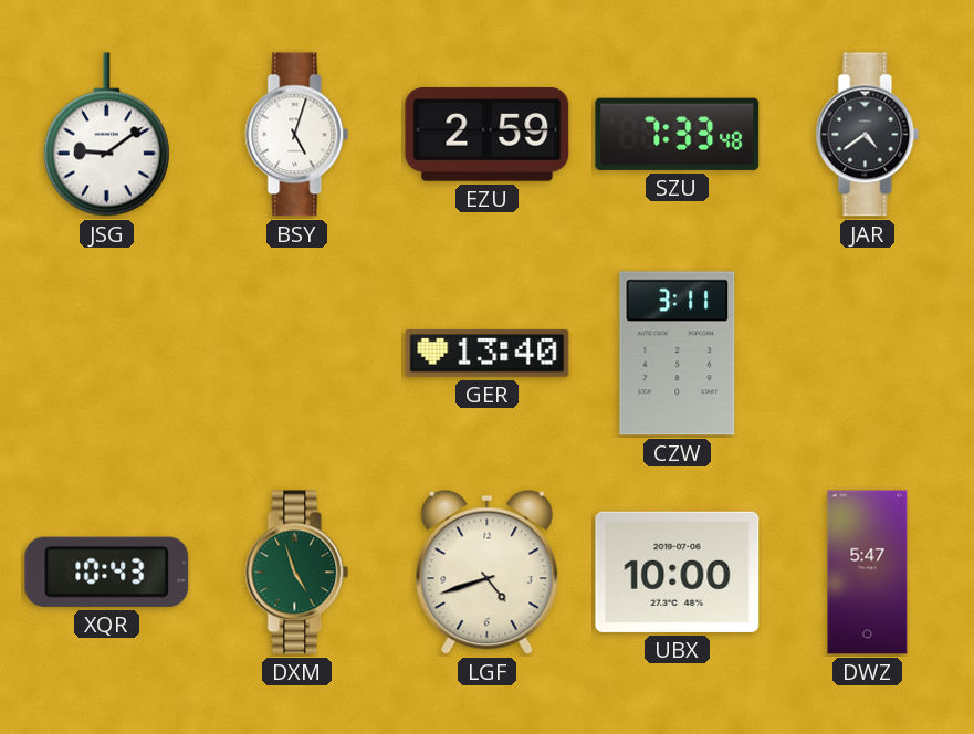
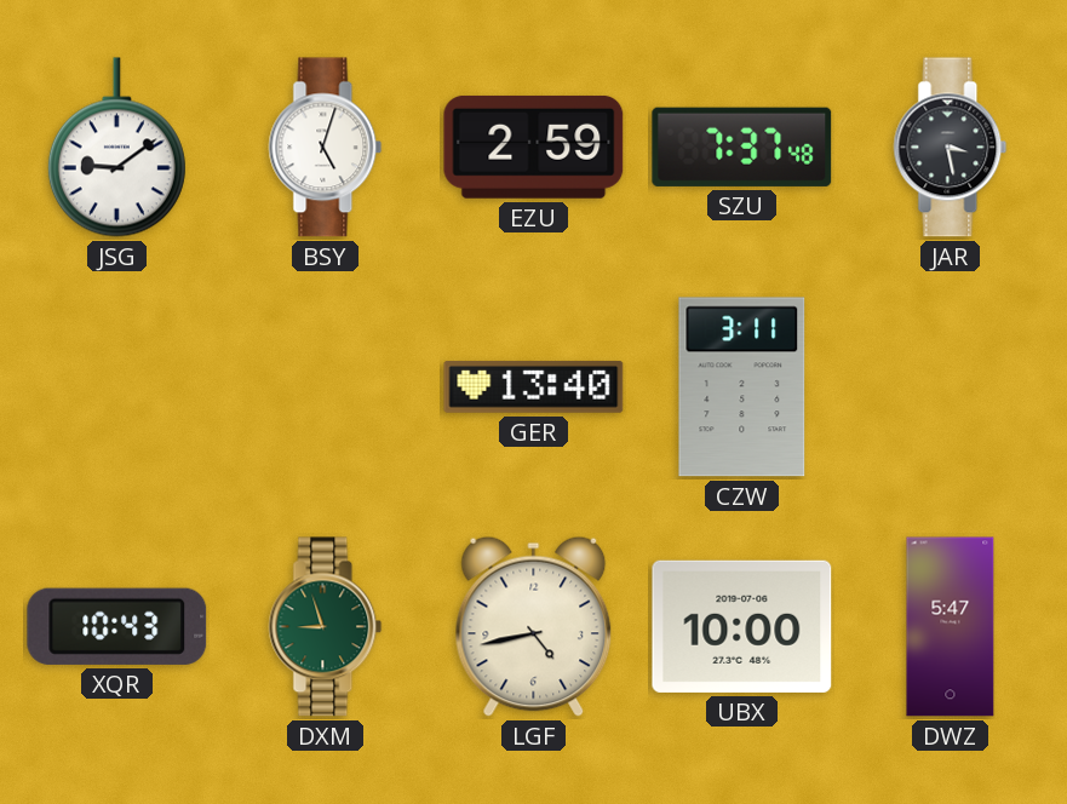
SZU: 7:33 -> 7:37 (742, 147)
JAR: 4:39 -> 3:28 (951, 148)
DXM: 4:57 -> 8:57 (326, 627)
LGF: 4:42 -> 4:43 (534, 626)
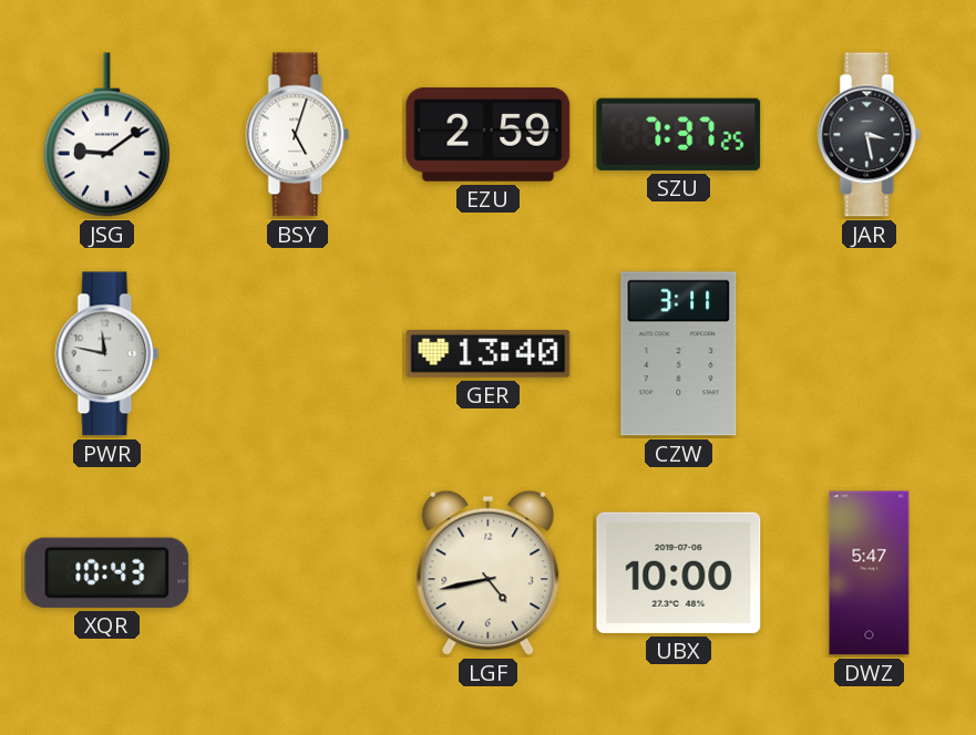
SZU: 7:37:48 -> 7:37:25 (679, 134)
PWR: none -> 11:47 (107, 354)
DXM: 8:57 -> none (326, 627)
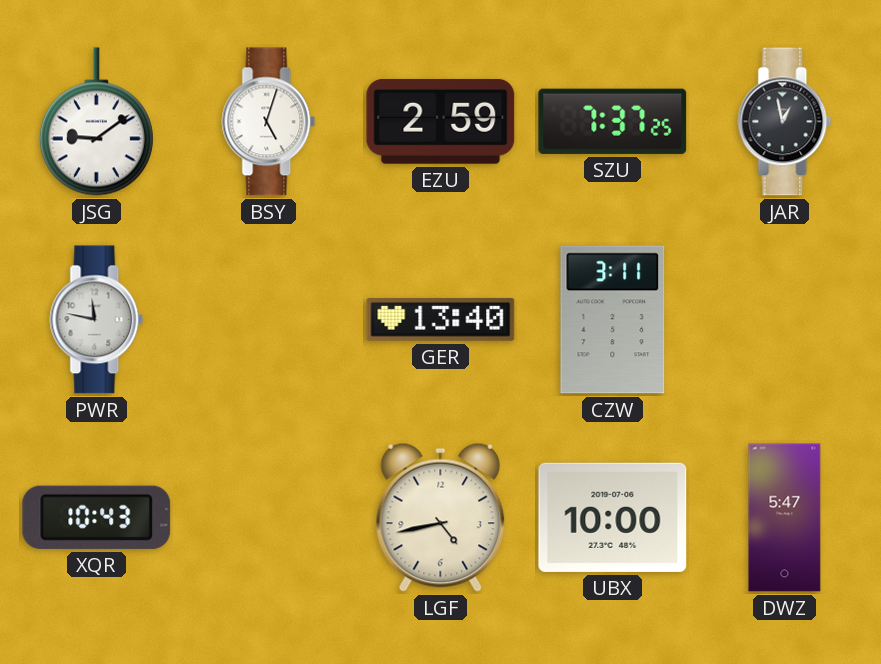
JAR: 3:28 -> 12:58 (785, 122)
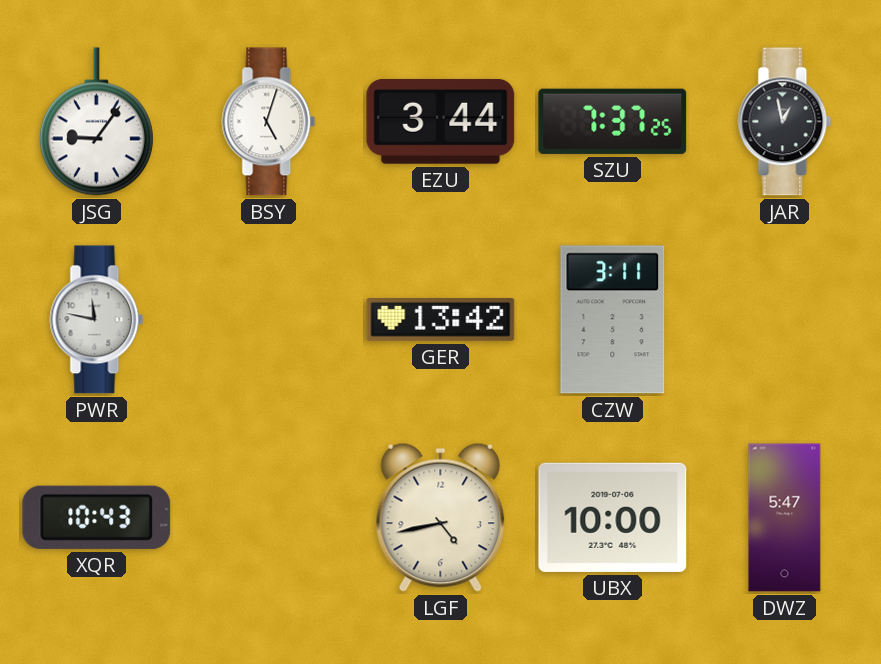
JSG: 9:09 -> 9:06 (96, 122)
EZU: 2:59 -> 3:44 (441, 121)
GER: 13:40 -> 13:42 (441, 319)
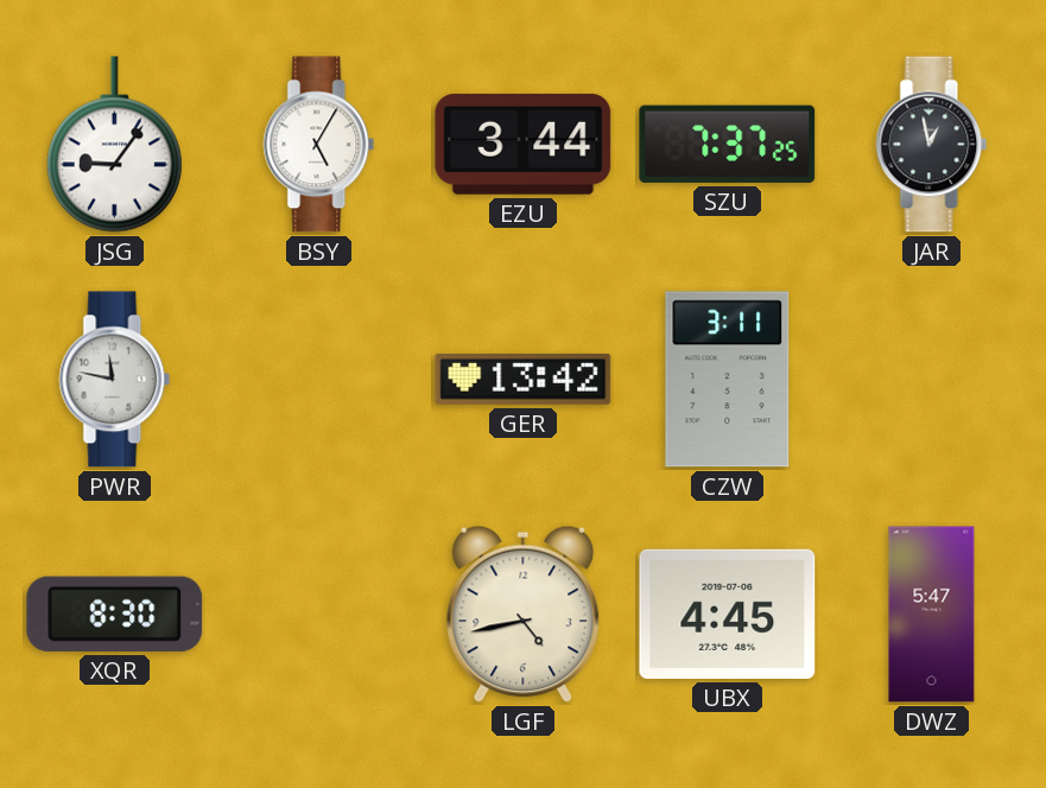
BSY: 5:03 -> 5:05 (319, 145)
XQR: 10:43 -> 8:30 (115, 614)
UBX: 10:00 -> 4:45 (728, 614)
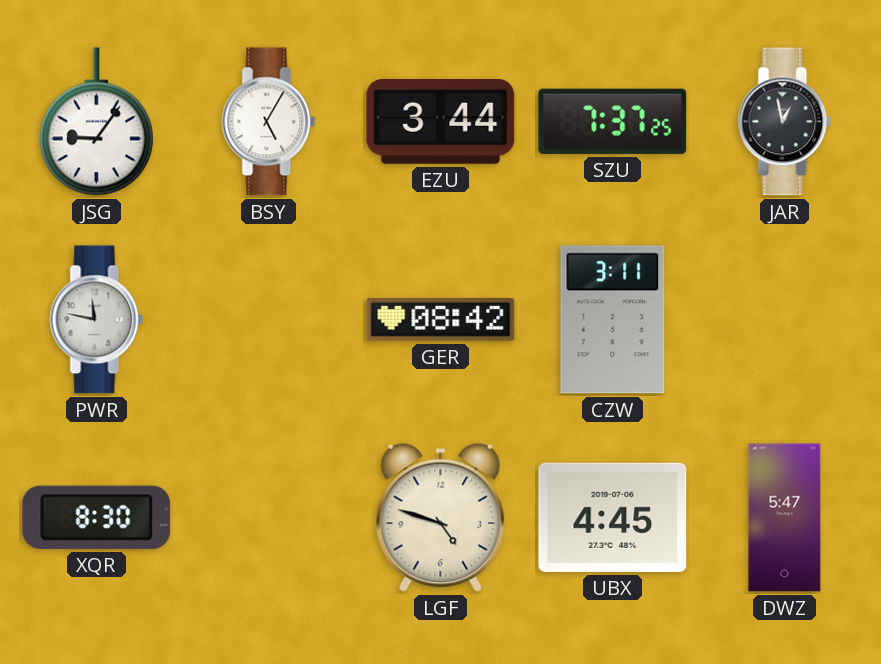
GER: 13:42 -> 08:42 (441, 319)
LGF: 4:43 -> 4:48 (441, 517)
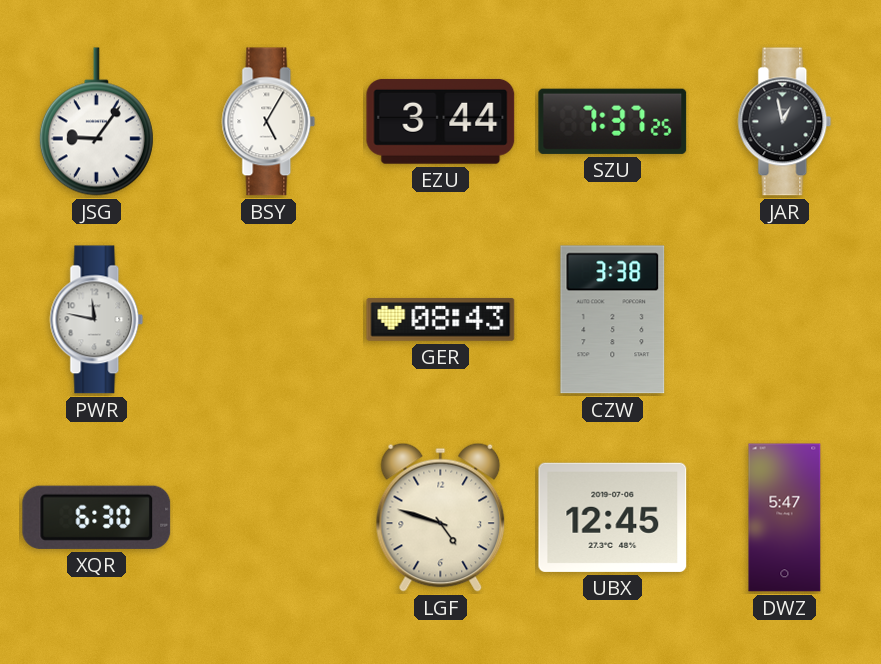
GER: 08:42 -> 08:43 (441, 319)
CZW: 3:11 -> 3:38 (613, 320)
XQR: 8:30 -> 6:30 (97, 517)
UBX: 4:45 -> 12:45 (613, 517)
